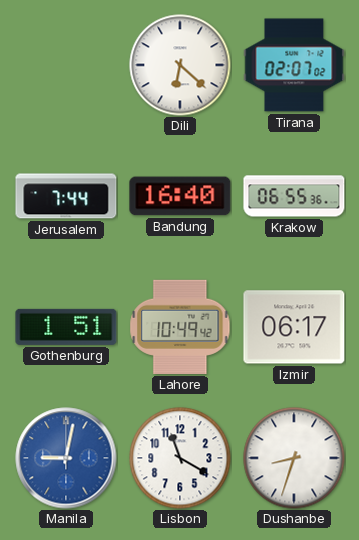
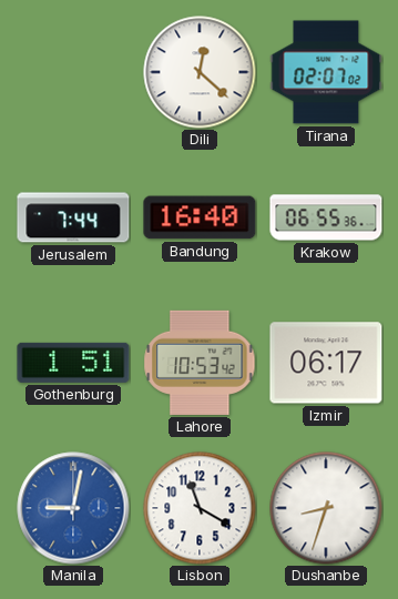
Dili: 6:22 -> 12:22 (200, 72)
Lahore: 10:49 -> 10:53 (200, 363)
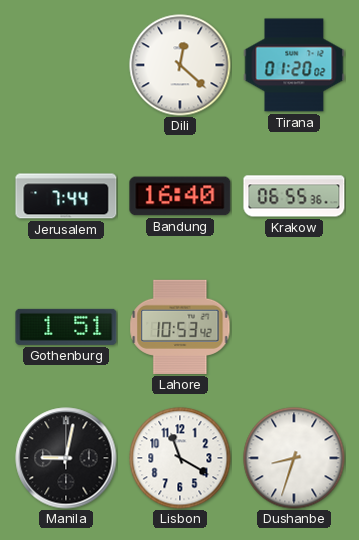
Tirana: 02:07 -> 01:20 (294, 65)
Izmir: 06:17 -> none (326, 363)
Manila dial: blue -> black (66, 458)
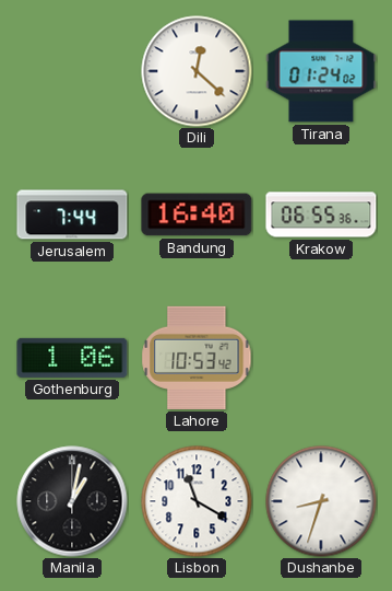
Tirana: 01:20 -> 01:24 (321, 71)
Gothenburg: 1:51 -> 1:06 (72, 358)
Manila: 9:02 -> 1:02 (72, 501)
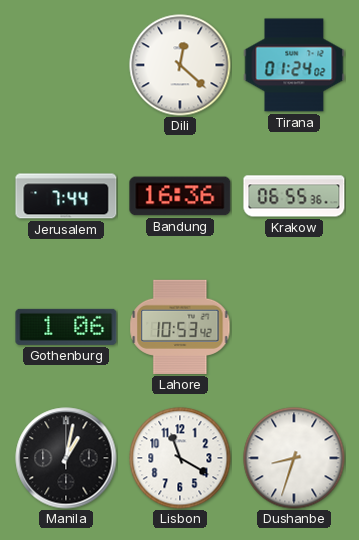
Bandung: 16:40 -> 16:36 (180, 196)
